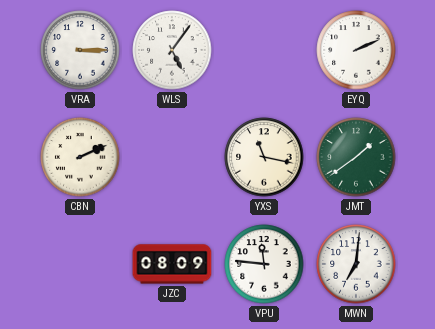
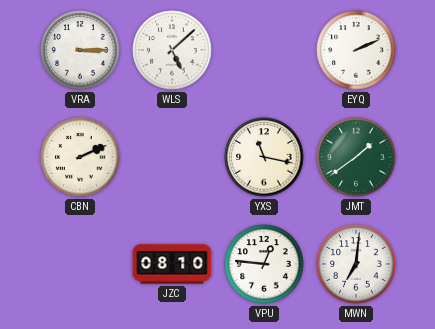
WLS: 5:06 -> 5:08 (172, 50)
JZC: 08:09 -> 08:10 (172, 264)
VPU: 11:46 -> 12:46 (264, 264)
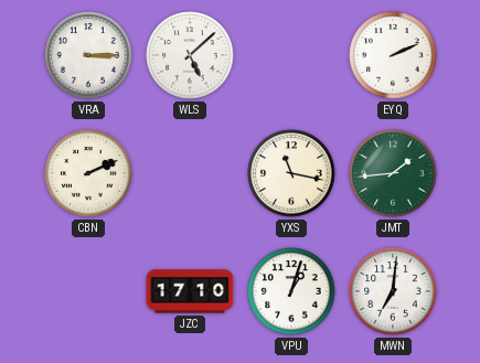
JMT: 1:39 -> 1:44 (393, 173)
JZC: 08:10 -> 17:10 (190, 291)
VPU: 12:46 -> 1:03 (291, 291)
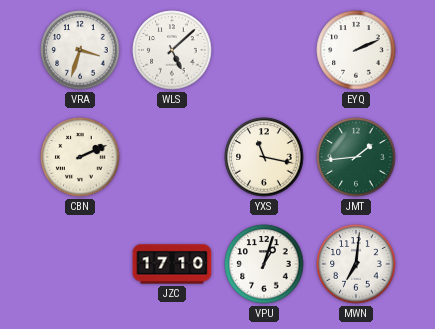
VRA: 3:15 -> 3:33 (80, 50)
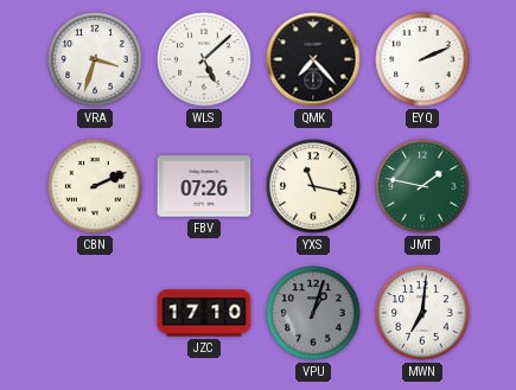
QMK: none -> 7:23 (313, 59)
FBV: none -> 07:26 (204, 186)
JMT: 1:44 -> 1:47 (422, 186)
VPU dial: white -> grey (313, 313)
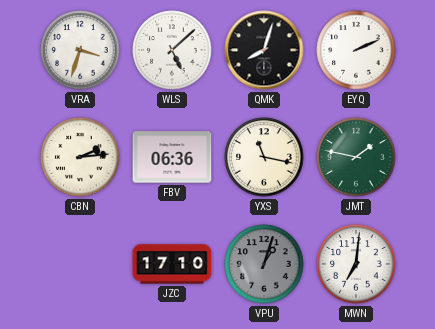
QMK: 7:23 -> 8:03 (264, 50)
CBN: 2:11 -> 2:14 (80, 157)
FBV: 07:26 -> 06:36 (172, 157)
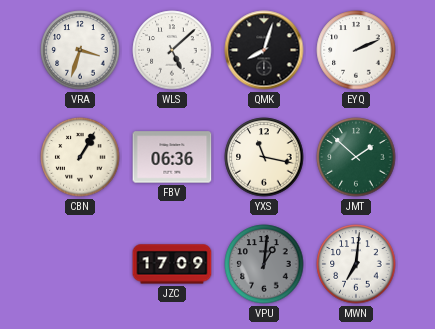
CBN: 2:14 -> 1:05 (80, 157)
JMT: 1:47 -> 1:52 (356, 157)
JZC: 17:10 -> 17:09 (172, 264)
VPU: 1:03 -> 1:01 (264, 264)
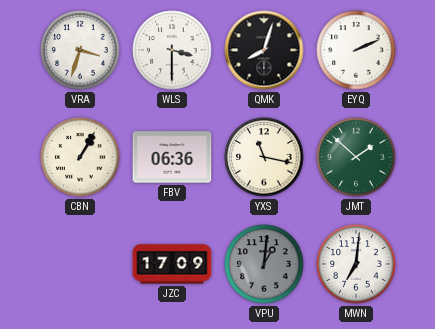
WLS: 5:08 -> 3:30 (172, 50)
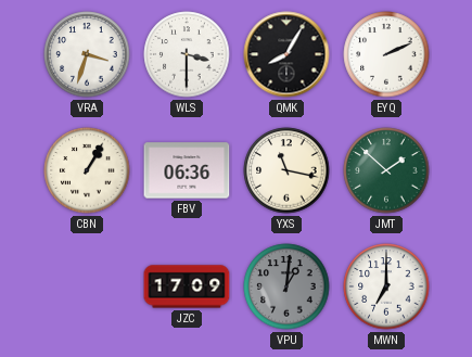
QMK: 8:03 -> 8:05 (286, 54)
MWN: 7:01 -> 7:00 (386, 286)
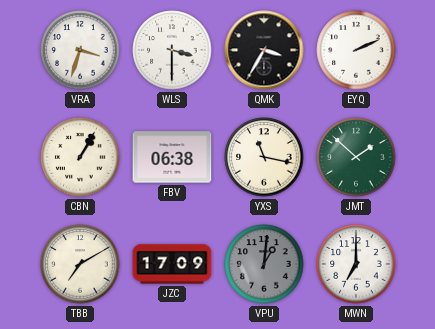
QMK: 8:05 -> 3:35 (264, 50)
FBV: 06:36 -> 06:38 (172, 157)
TBB: none -> 7:10 (80, 264)
